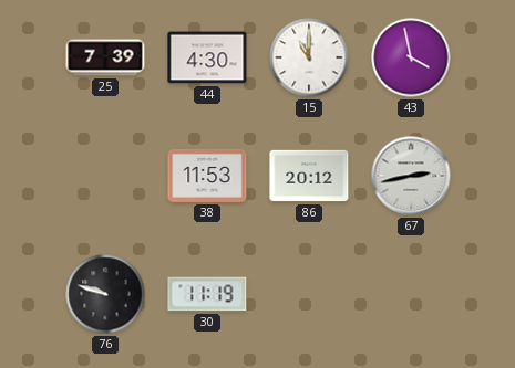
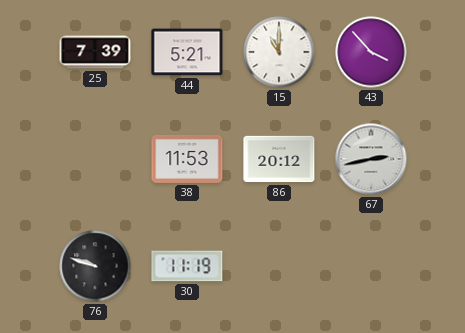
44: 4:30 -> 5:21 (187, 52)
43: 3:58 -> 3:53 (371, 52)
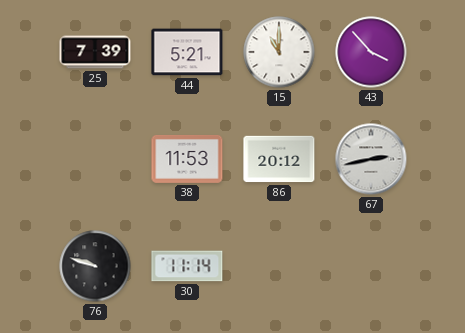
30: 11:19 -> 11:14 (187, 266)
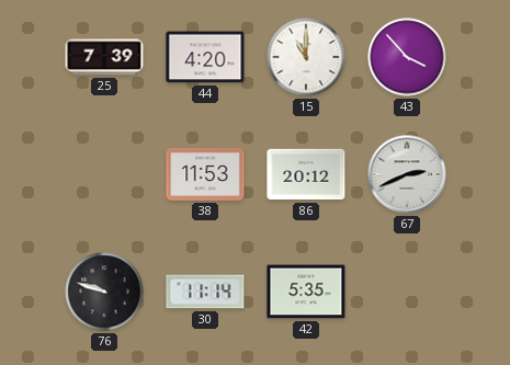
44: 5:21 -> 4:20 (205, 57)
67: 2:43 -> 2:41 (407, 174)
42: none -> 5:35 (306, 292)
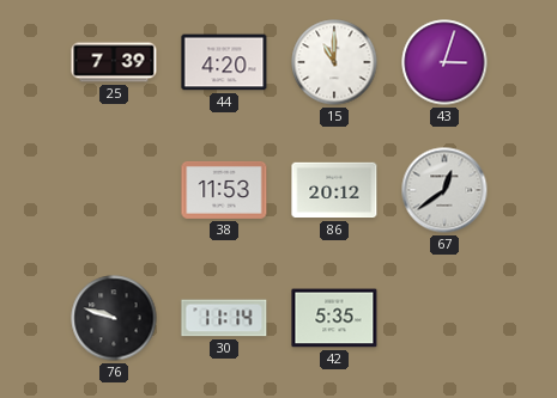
43: 3:53 -> 3:03 (444, 62)
67: 2:41 -> 12:39 (444, 190)
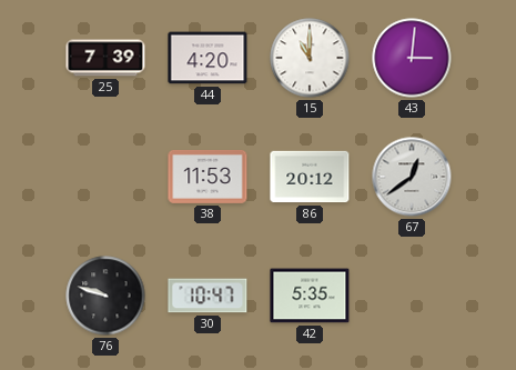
43: 3:03 -> 3:01 (412, 58)
30: 11:14 -> 10:47 (208, 296)
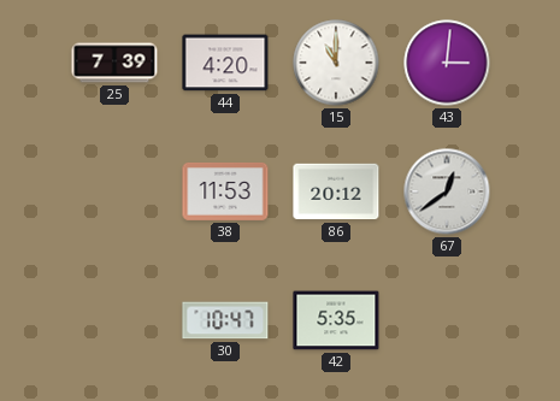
76: 9:48 -> none (105, 296)
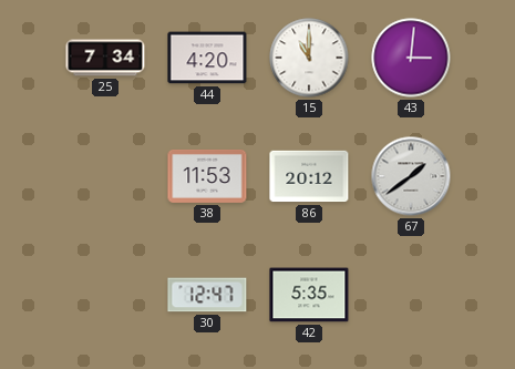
25: 7:39 -> 7:34 (105, 58)
67: 12:39 -> 1:39 (411, 176)
30: 10:47 -> 12:47 (207, 295)
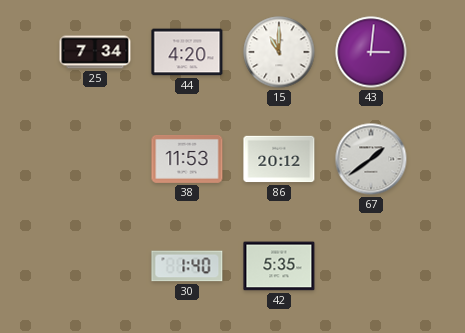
30: 12:47 -> 1:40 (187, 266)
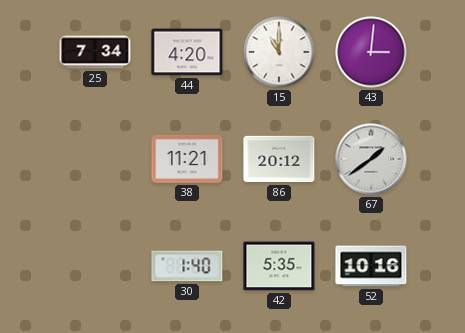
38: 11:53 -> 11:21 (187, 159)
52: none -> 10:16 (371, 266)
